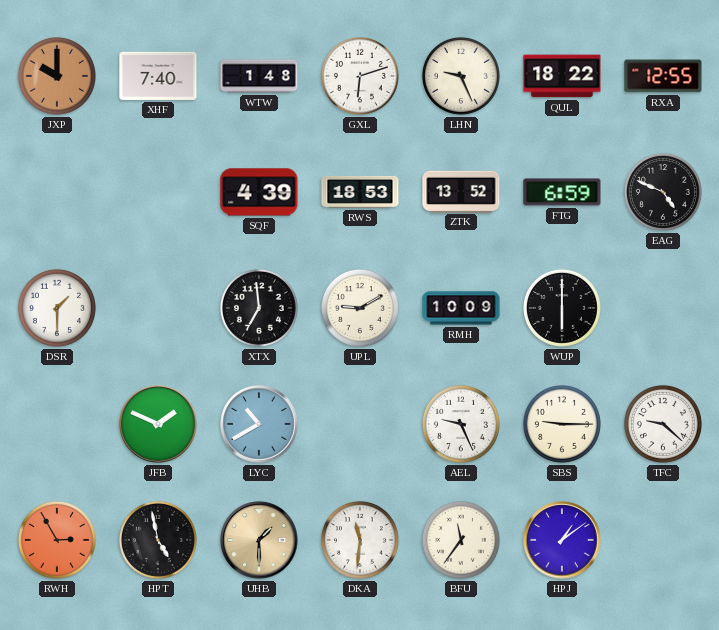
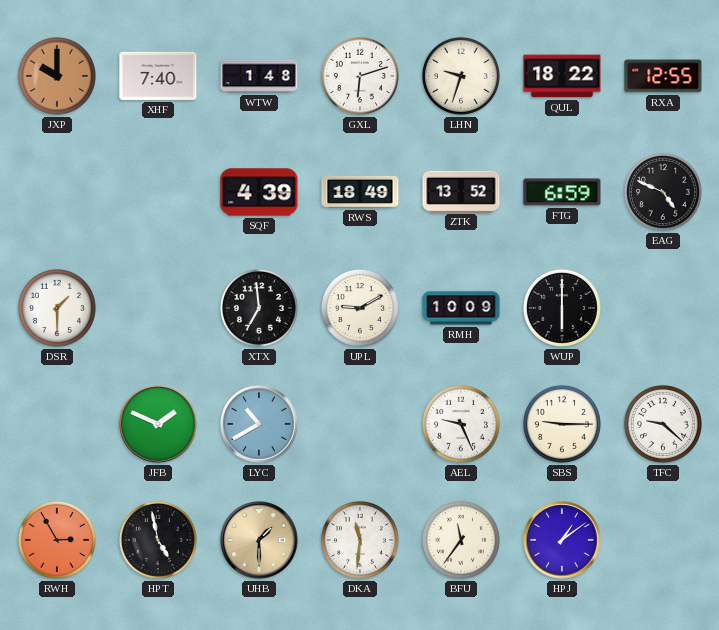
LHN: 9:26 -> 9:33 (461, 76)
RWS: 18:53 -> 18:49 (360, 192)
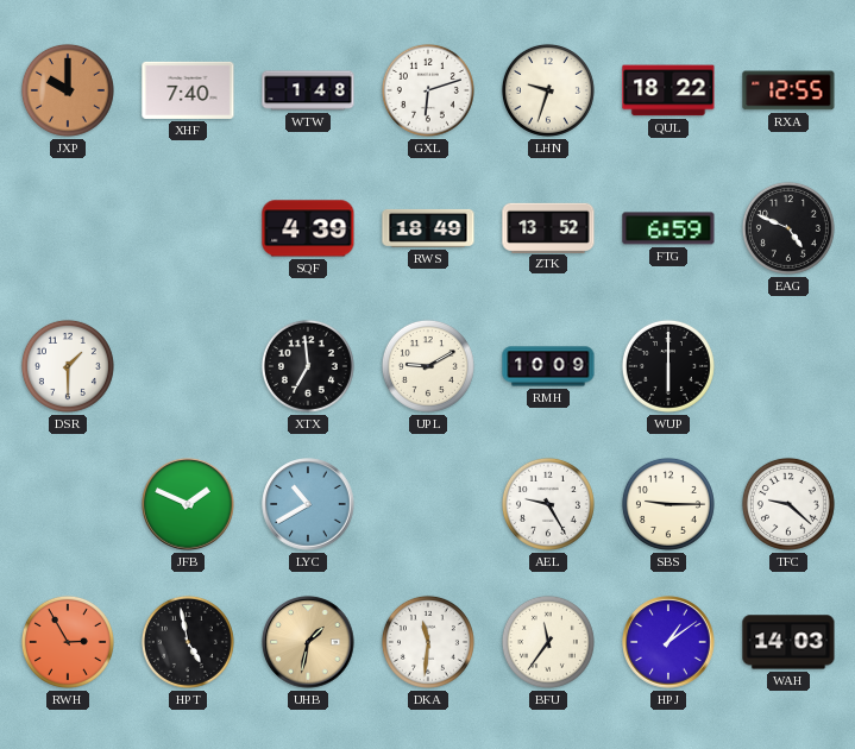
AEL: 9:26 -> 9:25 (548, 504)
UHB: 1:30 -> 1:32 (308, 642)
WAH: none -> 14:03 (788, 642)
